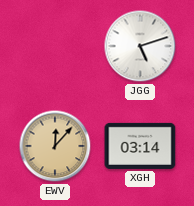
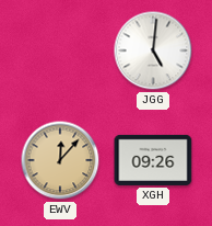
JGG: 5:12 -> 5:01 (153, 50)
XGH: 03:14 -> 09:26 (153, 160)
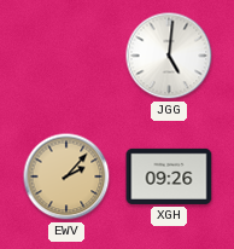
EWV: 12:07 -> 2:07 (66, 176)
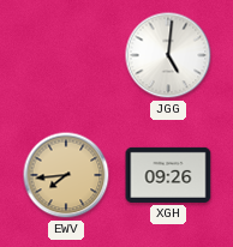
EWV: 2:07 -> 7:44 (66, 175)
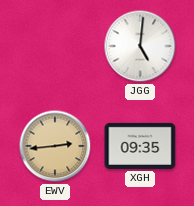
EWV: 7:44 -> 2:44 (55, 146)
XGH: 09:26 -> 09:35 (140, 146)
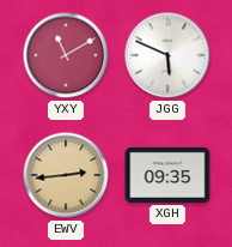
YXY: none -> 11:10 (66, 55)
JGG: 5:01 -> 5:49 (167, 55)
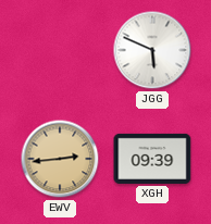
YXY: 11:10 -> none (66, 55)
XGH: 09:35 -> 09:39 (152, 159)
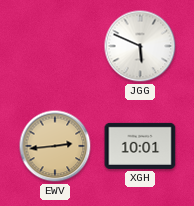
XGH: 09:39 -> 10:01 (140, 146)
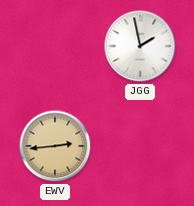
JGG: 5:49 -> 1:58 (140, 46)
XGH: 10:01 -> none (140, 146)
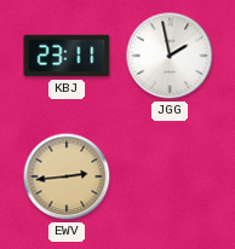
KBJ: none -> 23:11 (67, 56)
